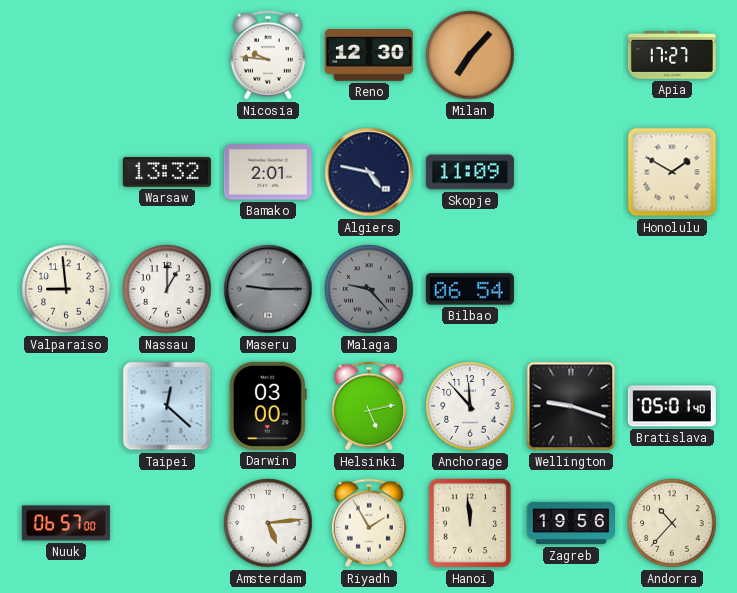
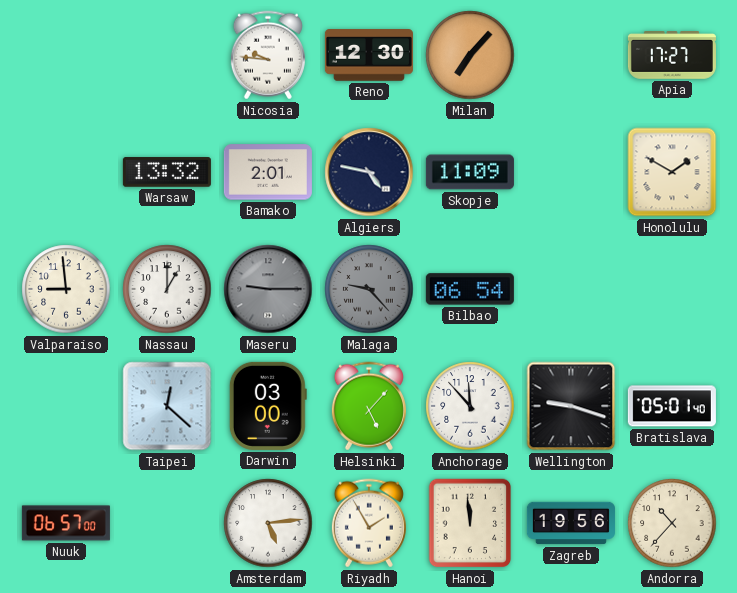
Helsinki: 5:13 -> 5:07 (369, 406)
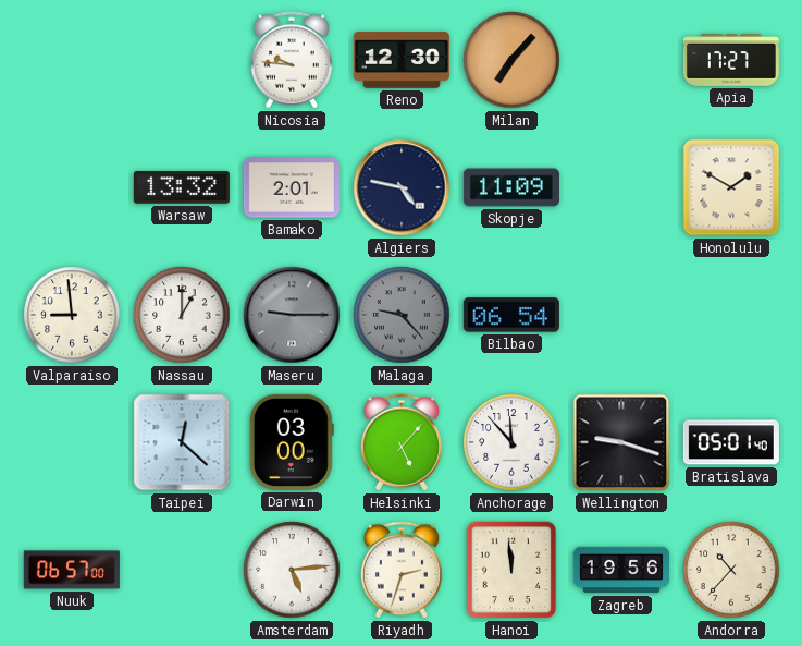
Riyadh: 1:55 -> 2:33 (402, 570)
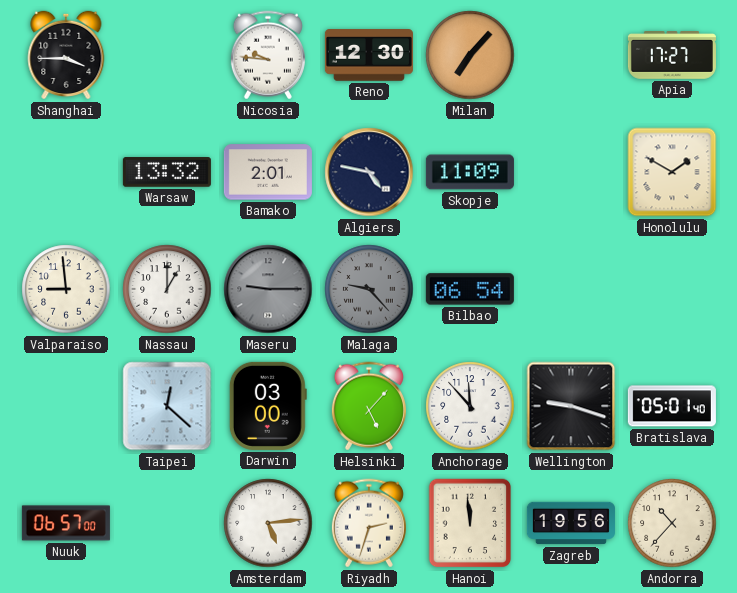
Shanghai: none -> 3:45 (66, 55)
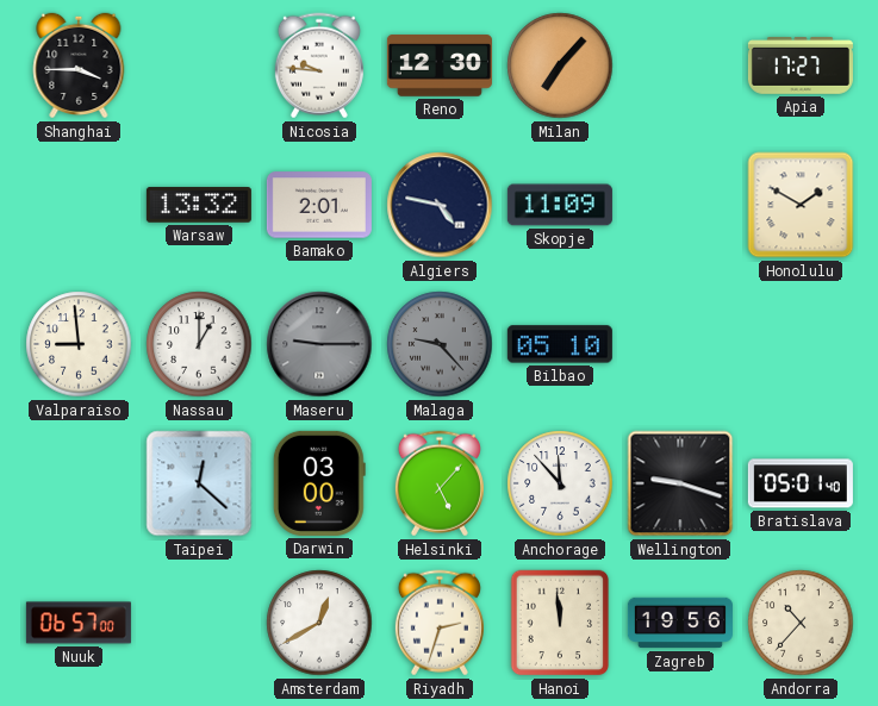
Bilbao: 06:54 -> 05:10 (560, 344)
Amsterdam: 5:14 -> 12:40 (319, 623)
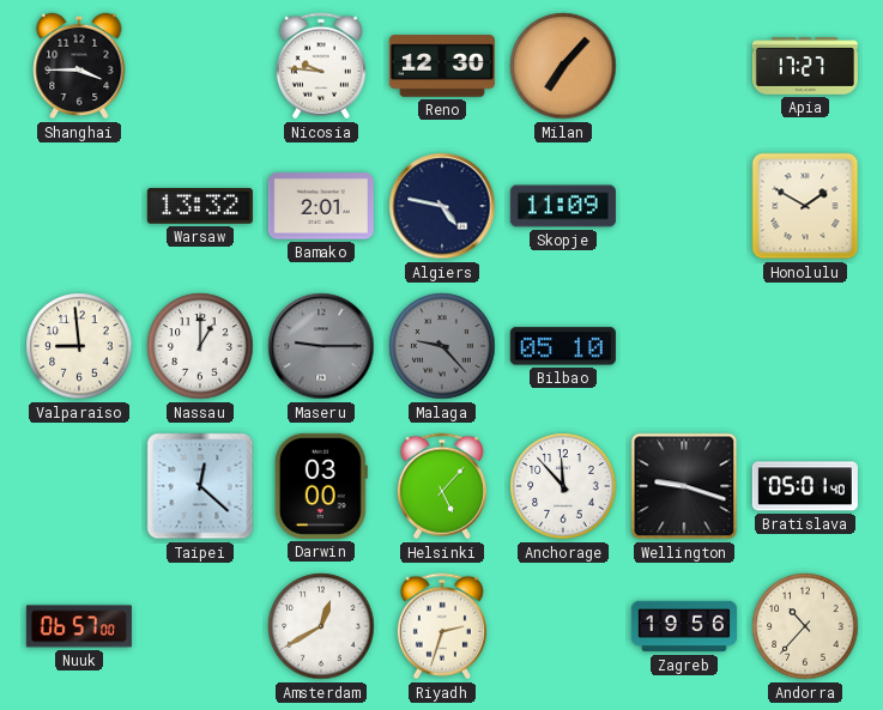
Hanoi: 11:59 -> none (560, 623)
